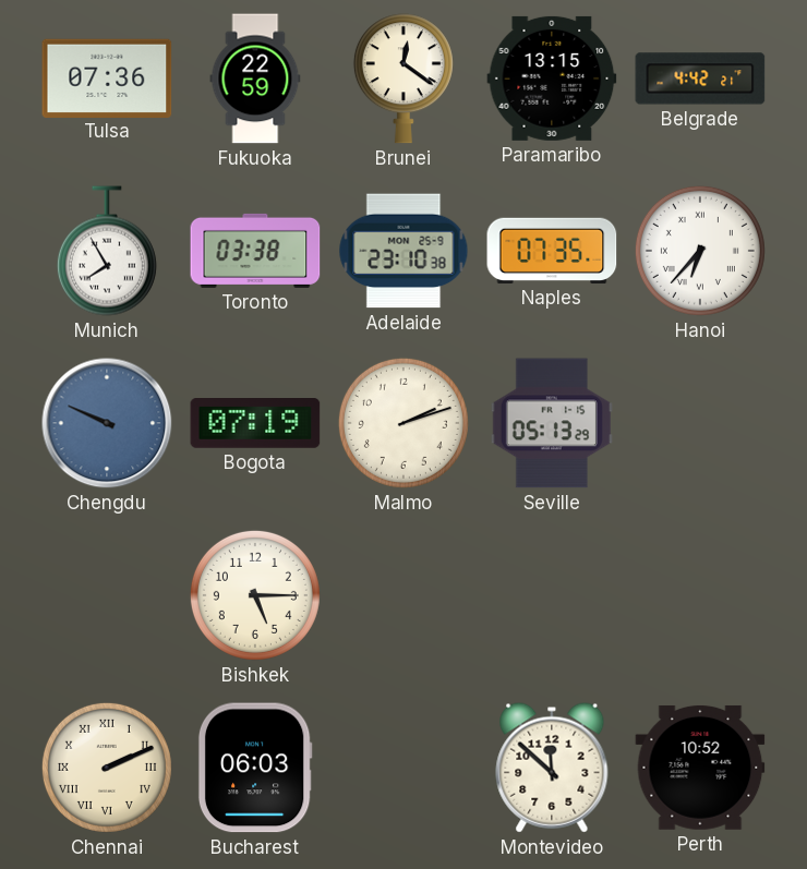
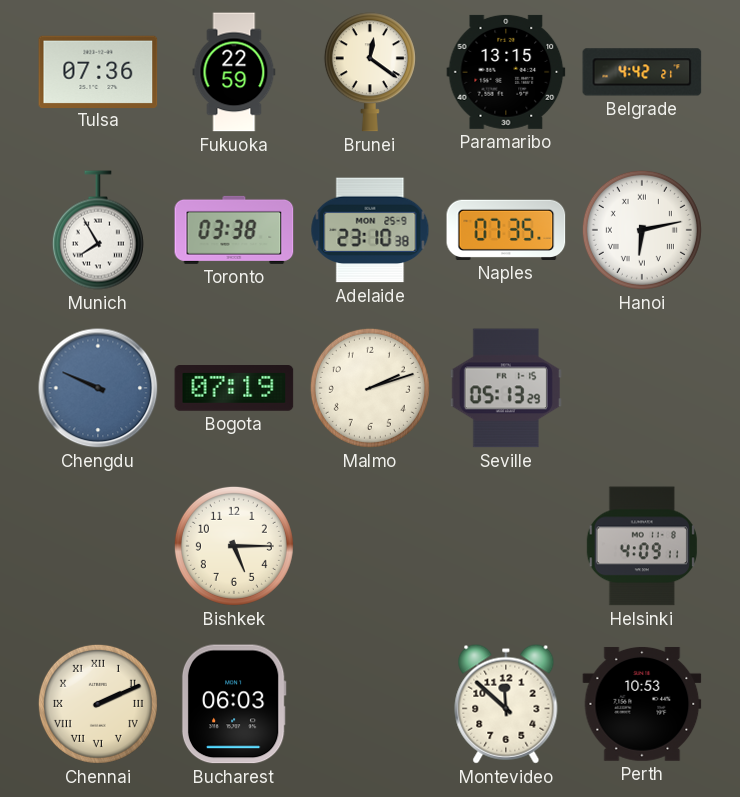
Hanoi: 6:37 -> 6:13 (642, 230)
Helsinki: none -> 4:09 (642, 546)
Perth: 10:52 -> 10:53 (642, 704)
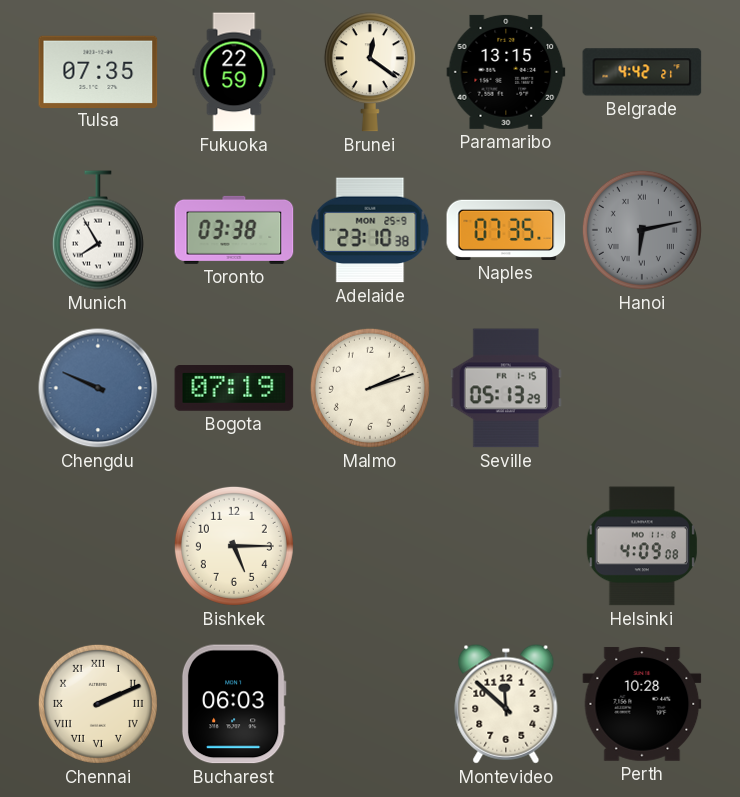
Tulsa: 07:36 -> 07:35 (98, 71)
Hanoi dial: white -> grey (642, 230)
Helsinki: 4:09:11 -> 4:09:08 (642, 546)
Perth: 10:53 -> 10:28 (642, 704)
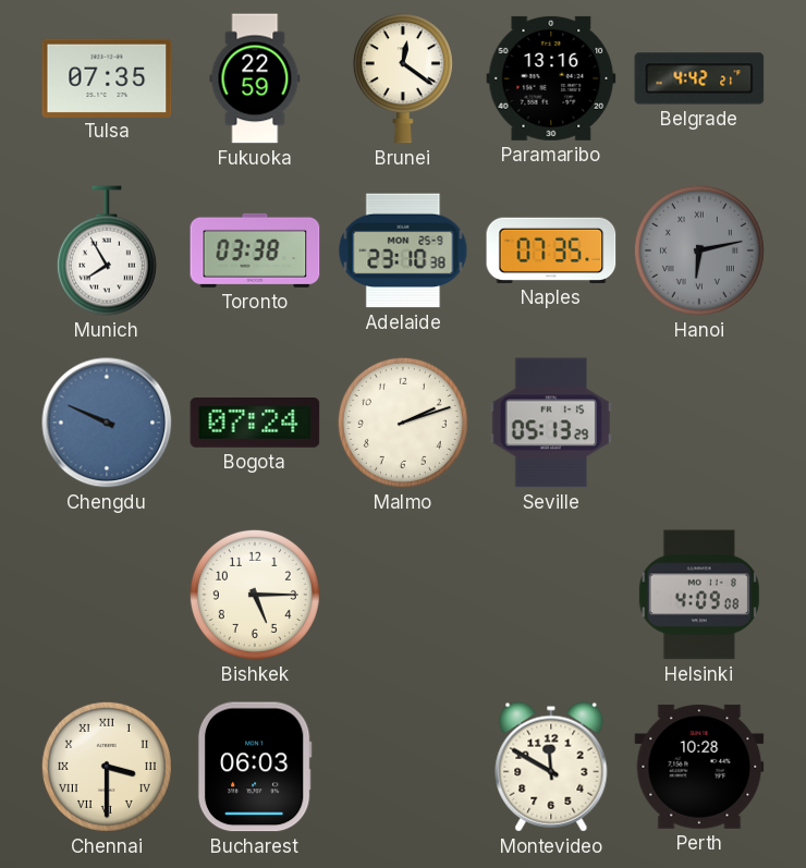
Paramaribo: 13:15 -> 13:16 (551, 78)
Bogota: 07:19 -> 07:24 (255, 424)
Chennai: 2:11 -> 3:30 (107, 767)
Montevideo: 11:52 -> 11:50 (551, 767)
